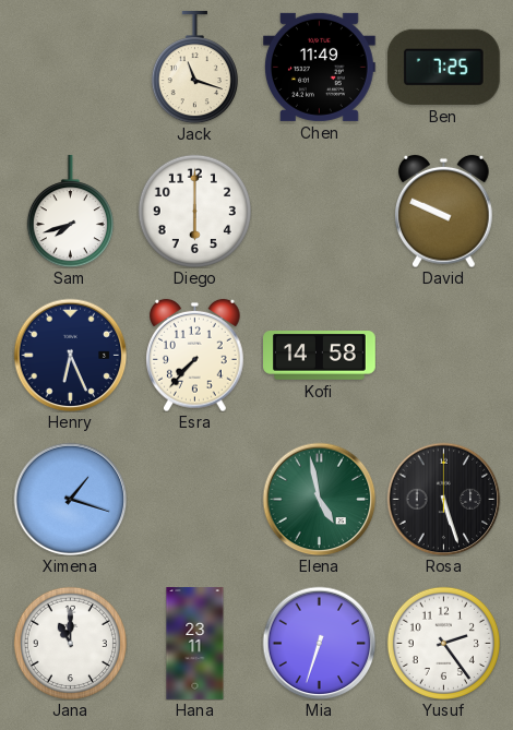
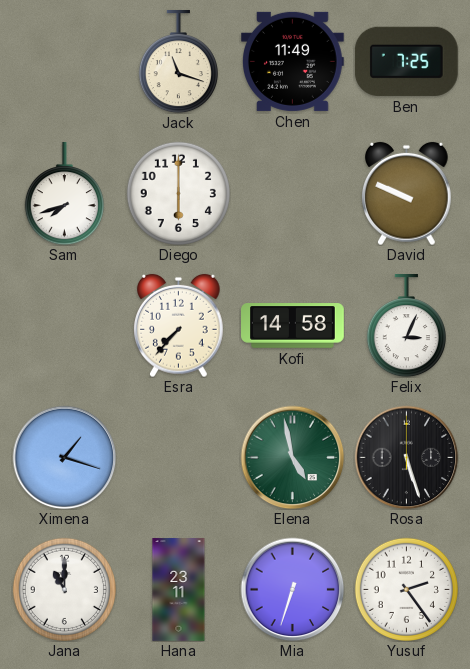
Henry: 6:26 -> none (70, 355)
Felix: none -> 3:04 (406, 326)
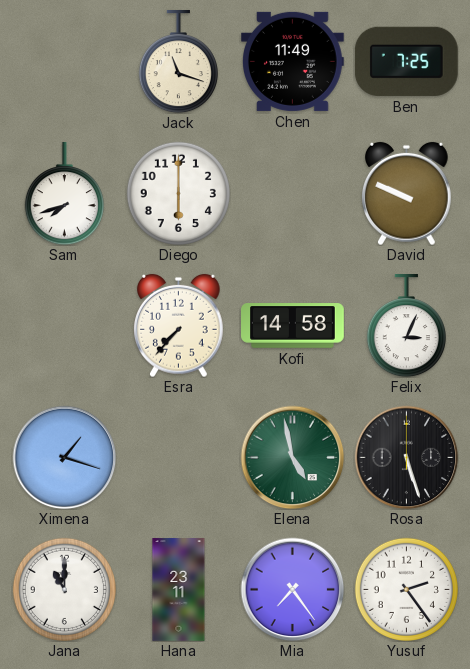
Mia: 6:33 -> 7:24 (292, 589)
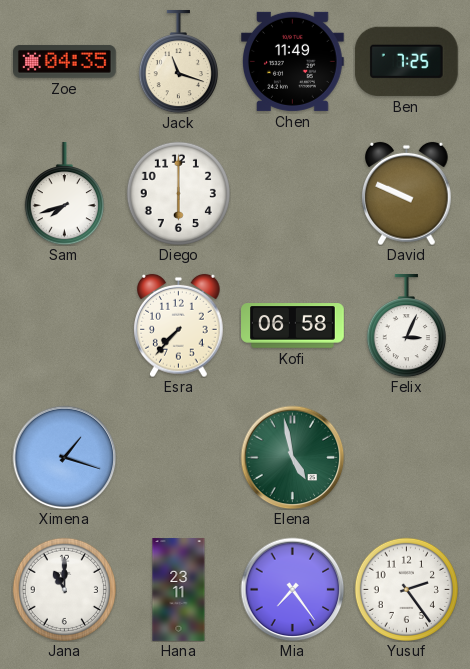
Zoe: none -> 04:35 (65, 61)
Kofi: 14:58 -> 06:58 (293, 326)
Rosa: 5:27 -> none (406, 457)
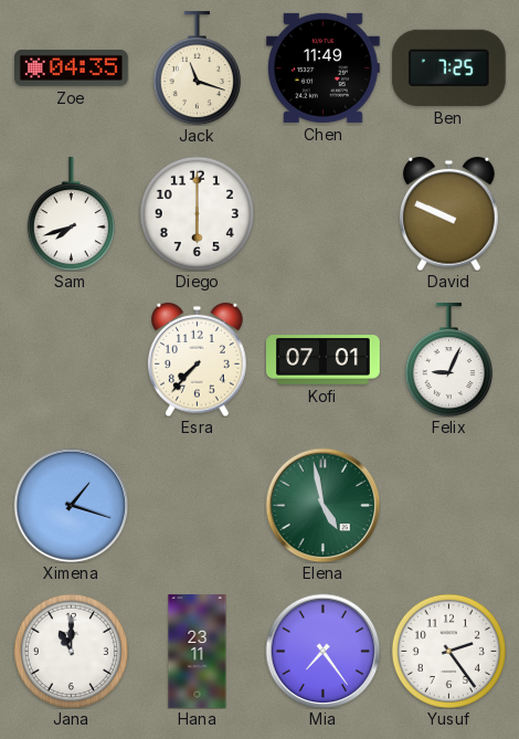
Kofi: 06:58 -> 07:01 (324, 360)
Felix: 3:04 -> 9:04 (448, 360)
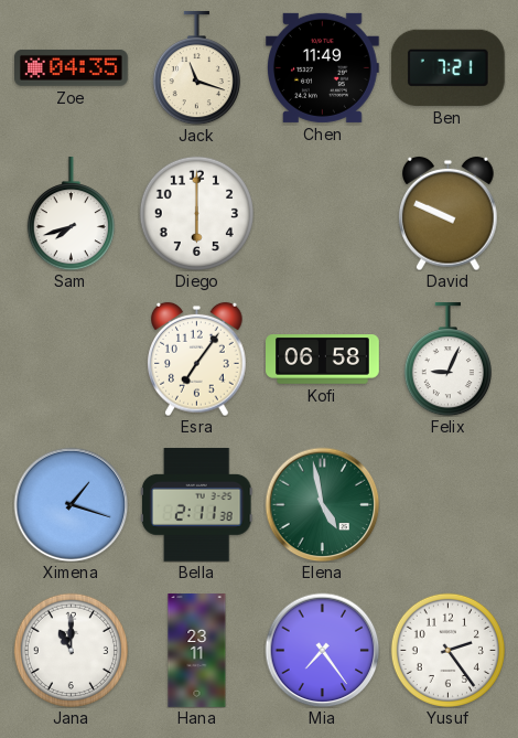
Ben: 7:25 -> 7:21 (447, 67)
Esra: 7:37 -> 7:06 (197, 359)
Kofi: 07:01 -> 06:58 (323, 360)
Bella: none -> 2:11 (197, 505)
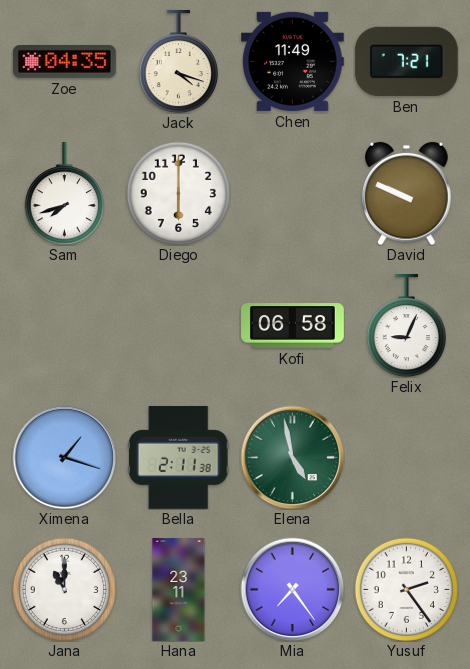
Jack: 11:18 -> 4:18 (178, 62)
Esra: 7:06 -> none (197, 359)
